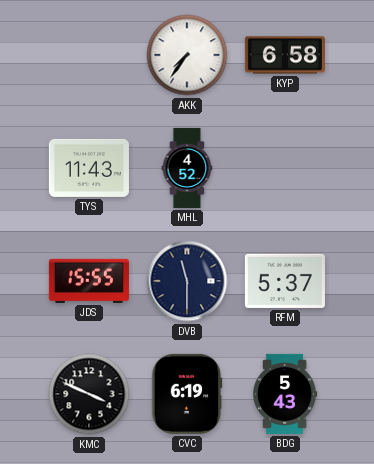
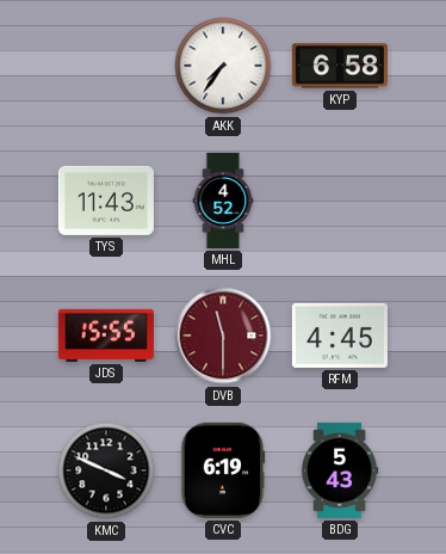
DVB dial: navy -> burgundy (223, 336)
RFM: 5:37 -> 4:45 (340, 336)
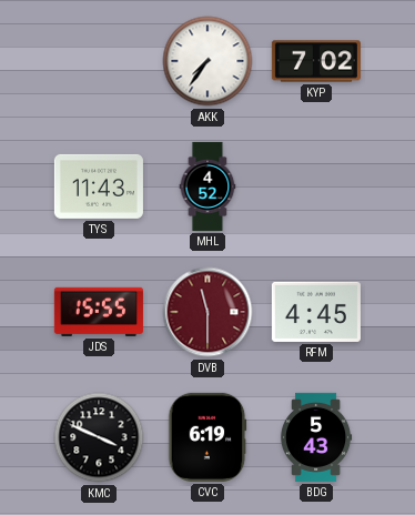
KYP: 6:58 -> 7:02 (316, 61)
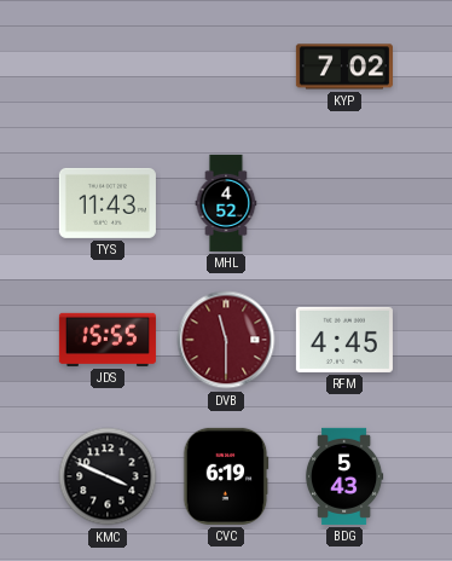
AKK: 7:36 -> none (207, 61)
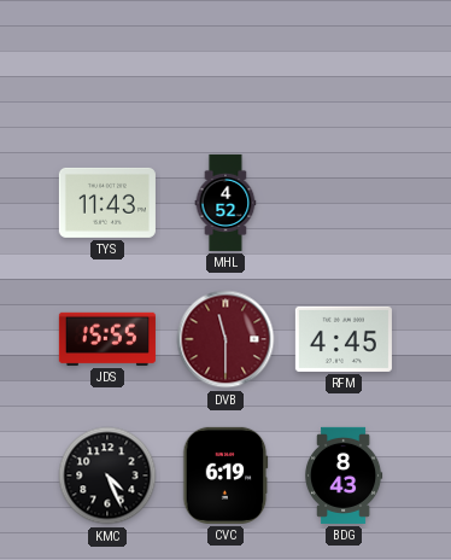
KYP: 7:02 -> none (344, 66)
KMC: 3:49 -> 4:26 (107, 476)
BDG: 5:43 -> 8:43 (344, 476)
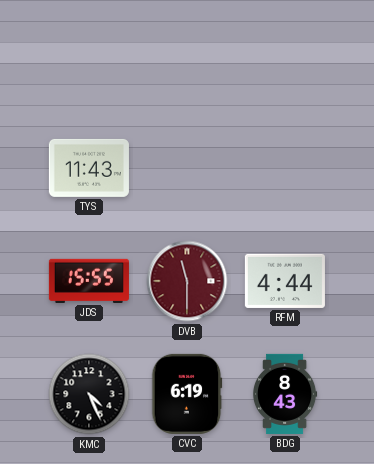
MHL: 4:52 -> none (225, 203)
RFM: 4:45 -> 4:44 (285, 281)
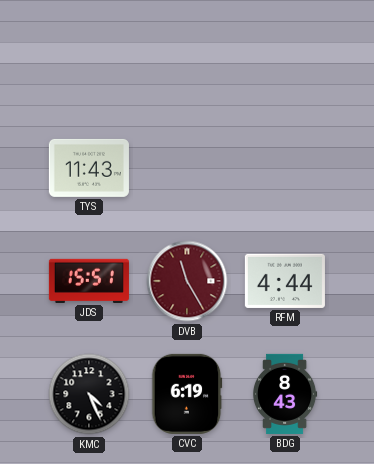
JDS: 15:55 -> 15:51 (89, 281)
DVB: 11:30 -> 11:25 (187, 281)
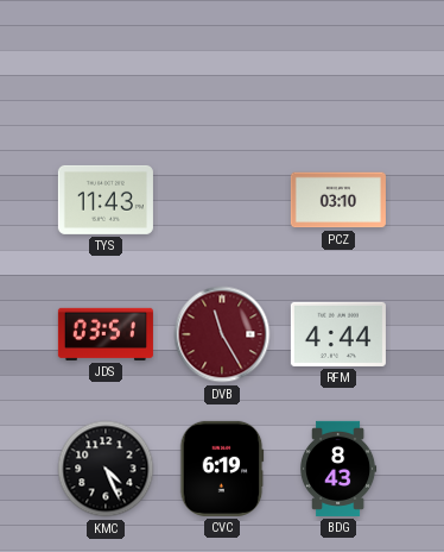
PCZ: none -> 03:10 (338, 200)
JDS: 15:51 -> 03:51 (106, 334)
